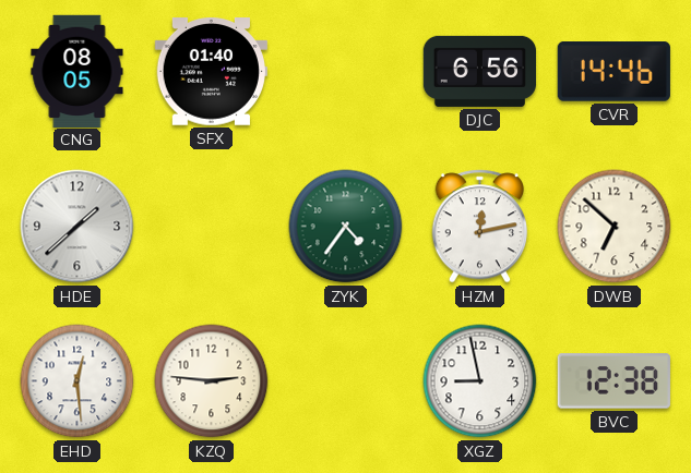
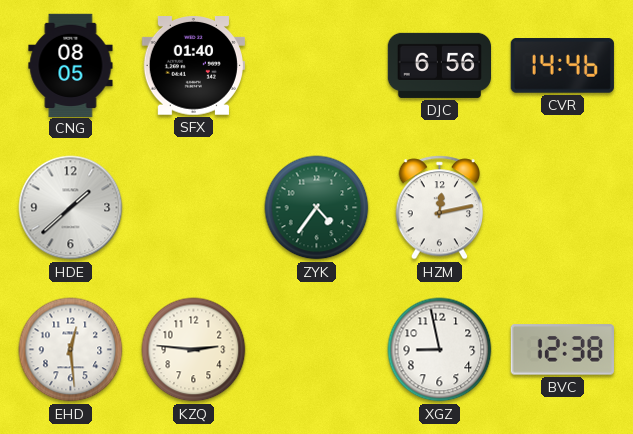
DWB: 6:52 -> none (615, 227)
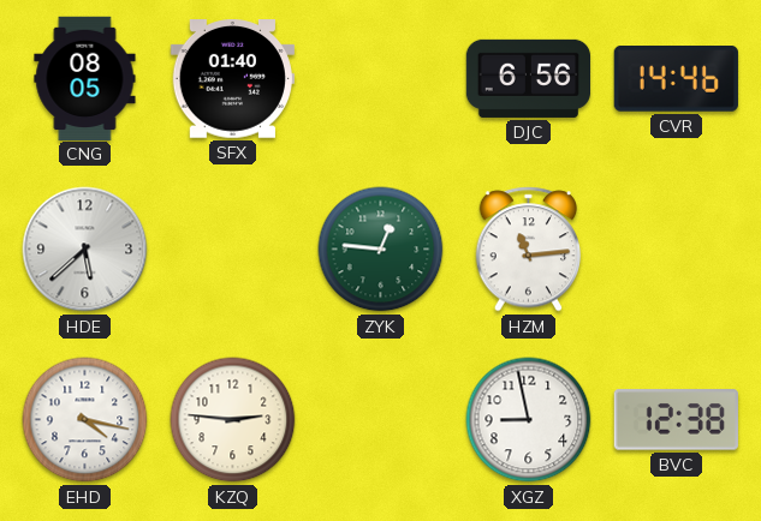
HDE: 1:38 -> 5:38 (85, 250)
ZYK: 4:36 -> 12:46 (381, 250)
HZM: 12:13 -> 11:14 (529, 250)
EHD: 12:29 -> 4:17 (85, 420)
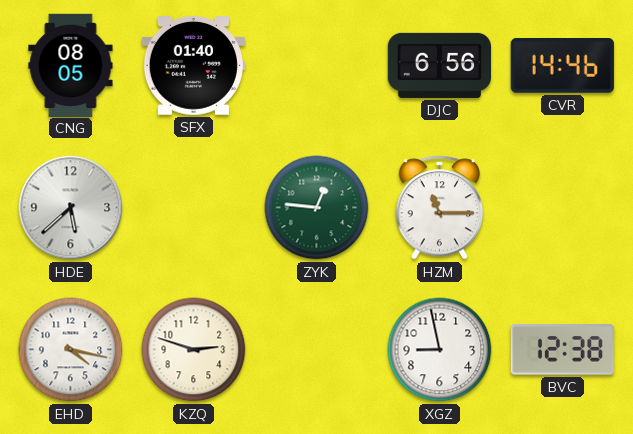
HZM: 11:14 -> 11:15 (440, 208)
KZQ: 2:46 -> 2:48 (194, 350)
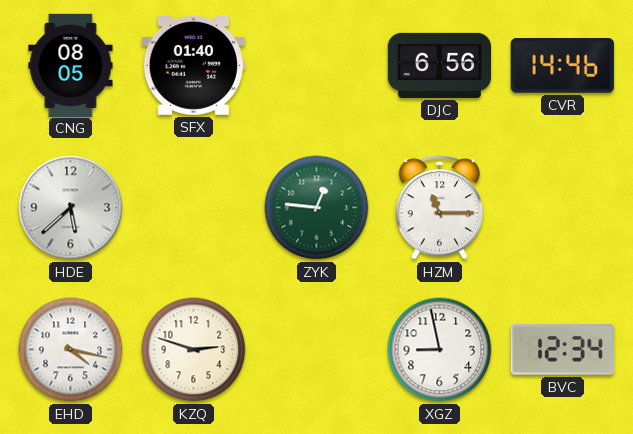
BVC: 12:38 -> 12:34 (562, 350)
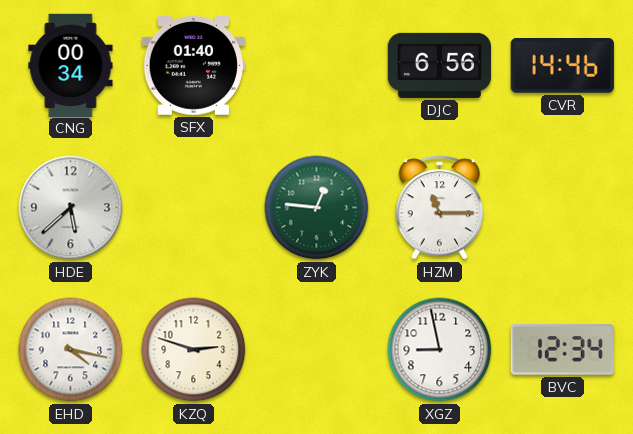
CNG: 08:05 -> 00:34 (71, 65)
